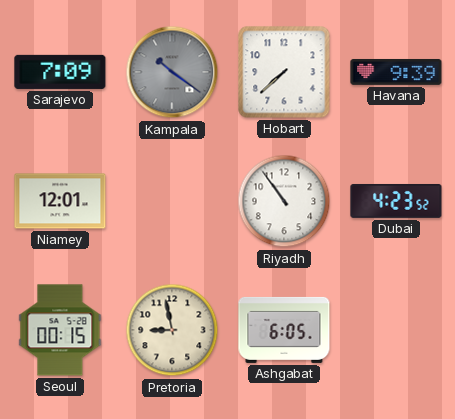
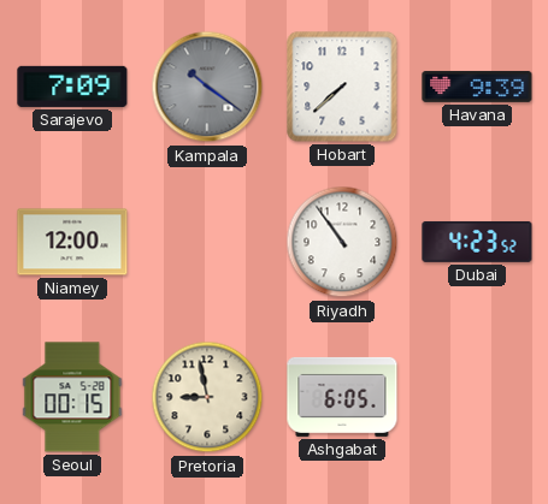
Niamey: 12:01 -> 12:00 (72, 242)
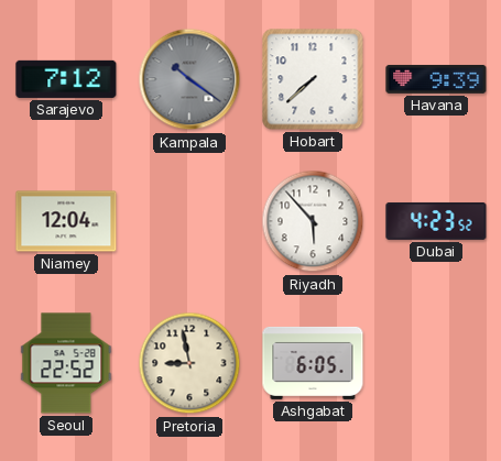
Sarajevo: 7:09 -> 7:12 (66, 79)
Niamey: 12:00 -> 12:04 (66, 221)
Riyadh: 10:54 -> 5:53 (313, 221)
Seoul: 00:15 -> 22:52 (66, 363)
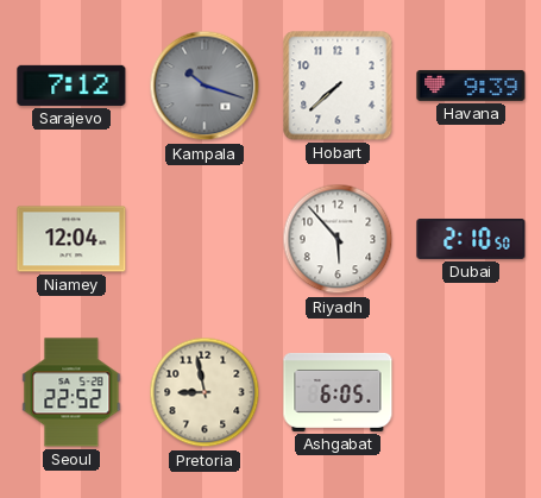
Kampala: 10:21 -> 10:18 (205, 86)
Dubai: 4:23 -> 2:10 (471, 239)
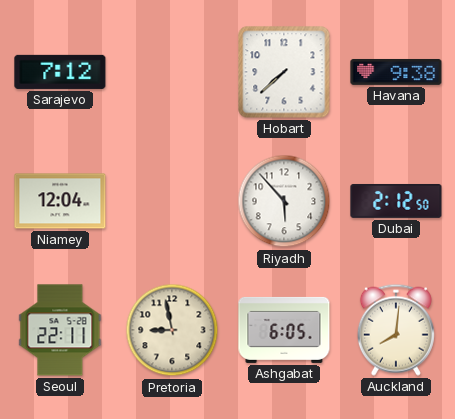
Kampala: 10:18 -> none (205, 86)
Havana: 9:39 -> 9:38 (396, 72)
Dubai: 2:10 -> 2:12 (396, 201)
Seoul: 22:52 -> 22:11 (60, 330)
Auckland: none -> 8:01 (396, 330)
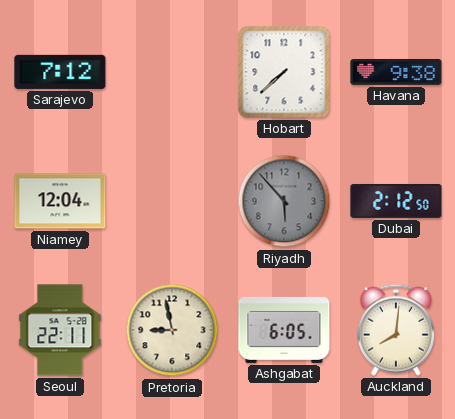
Riyadh dial: white -> grey (284, 201)
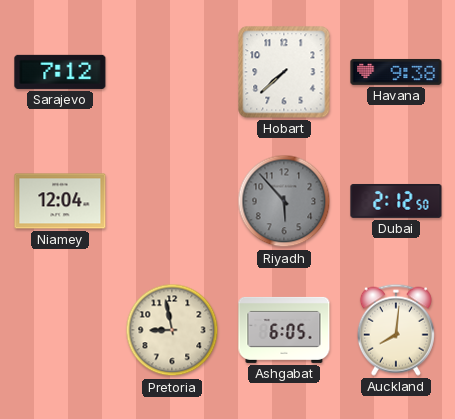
Seoul: 22:11 -> none (60, 330)
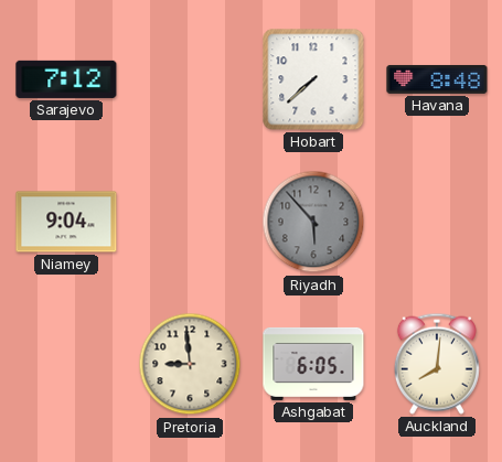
Havana: 9:38 -> 8:48 (437, 79)
Niamey: 12:04 -> 9:04 (66, 222)
Dubai: 2:12 -> none (396, 201)
Pretoria: 8:58 -> 8:59 (190, 364)
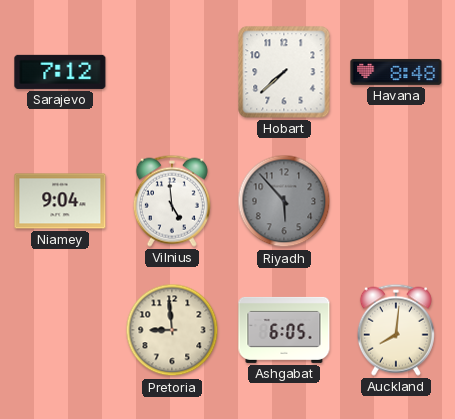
Vilnius: none -> 4:59 (172, 201)
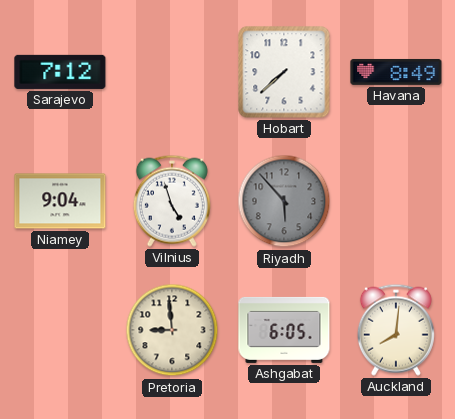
Havana: 8:48 -> 8:49 (396, 72)
Vilnius: 4:59 -> 4:57 (172, 201)
